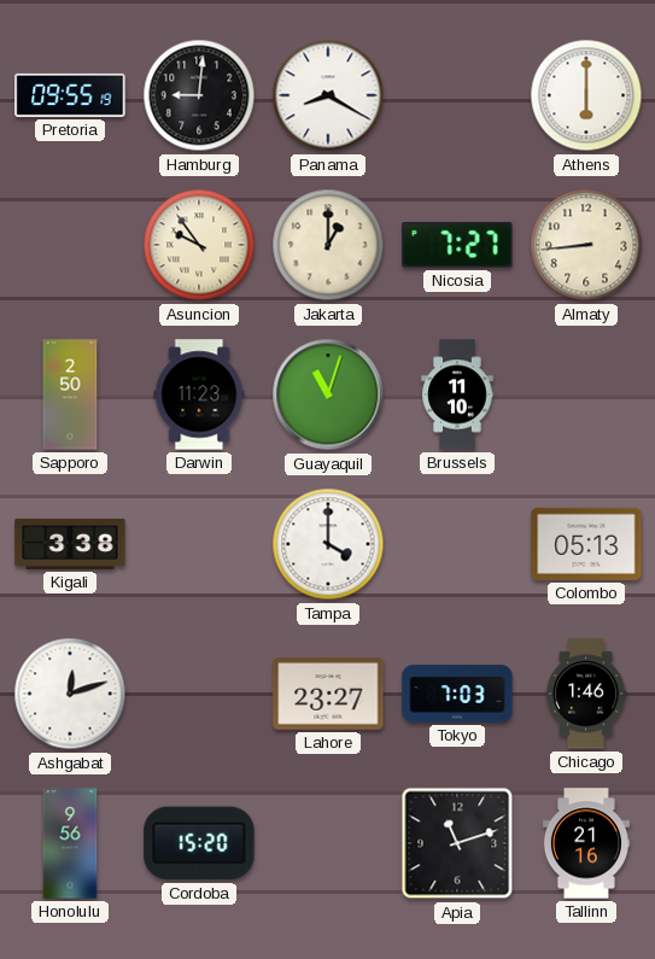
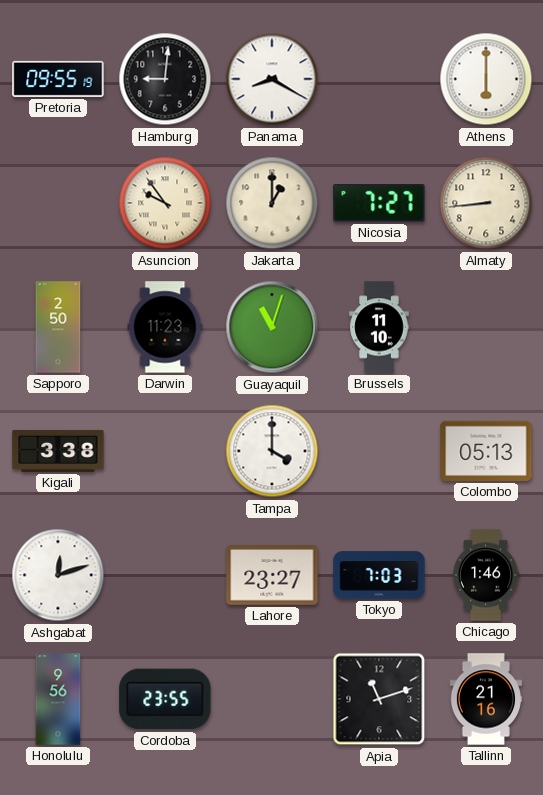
Cordoba: 15:20 -> 23:55 (165, 699)
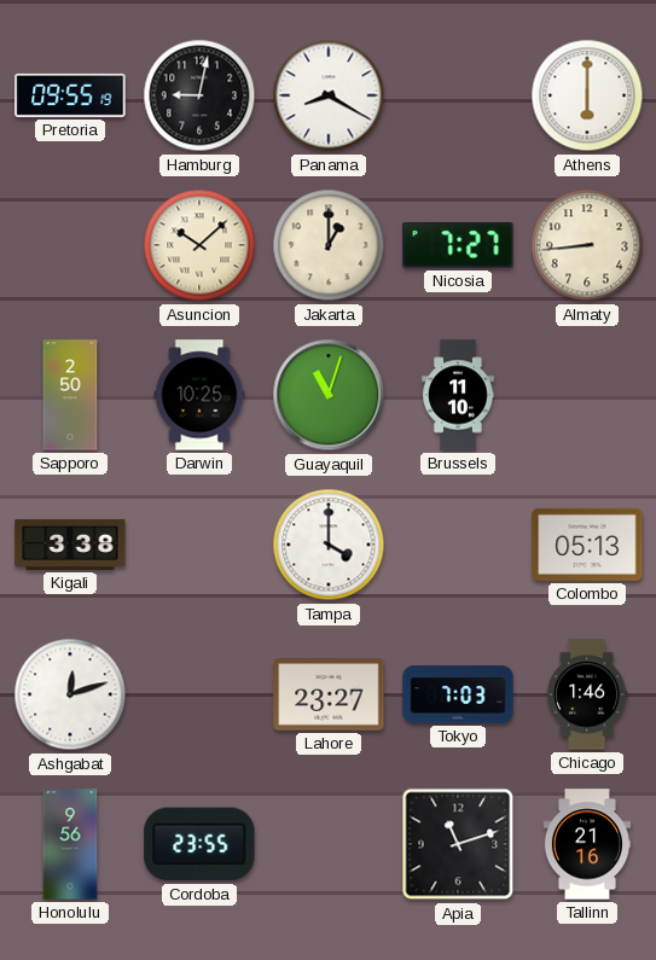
Hamburg: 9:01 -> 9:02 (199, 95)
Asuncion: 9:54 -> 10:08 (199, 245)
Darwin: 11:23 -> 10:25 (199, 395)
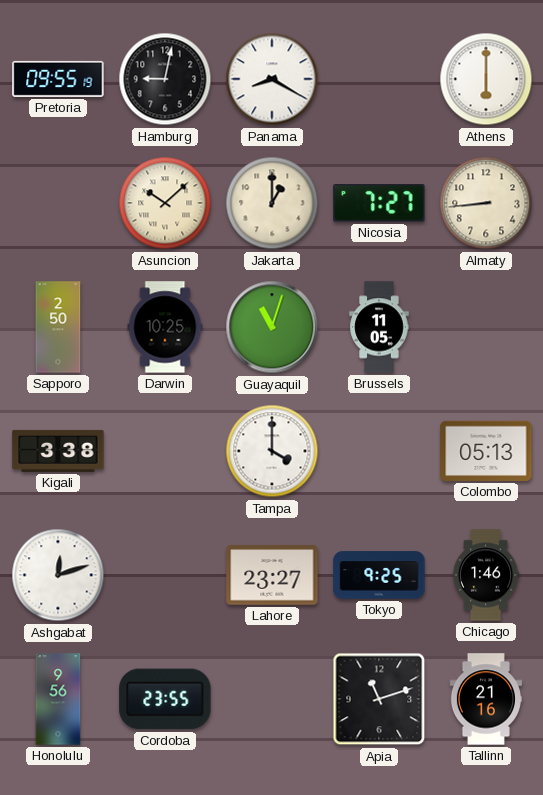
Brussels: 11:10 -> 11:05 (379, 327)
Tokyo: 7:03 -> 9:25 (379, 575)
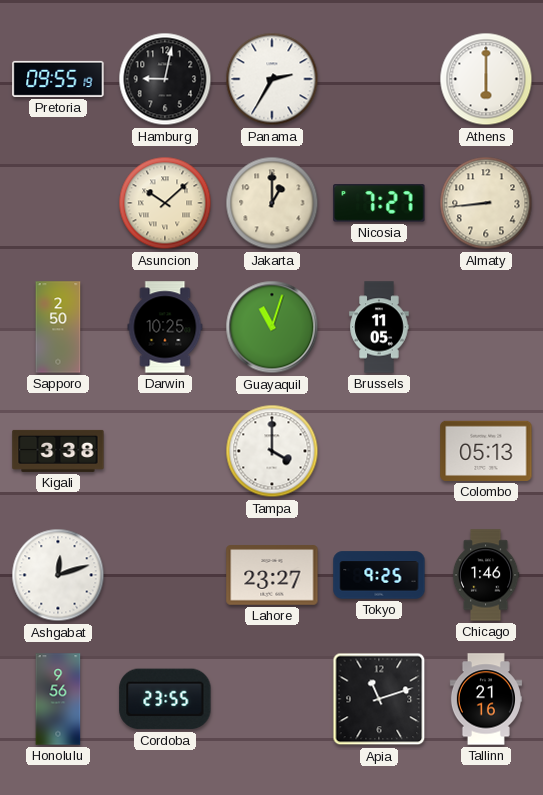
Panama: 8:20 -> 2:35 (272, 79)
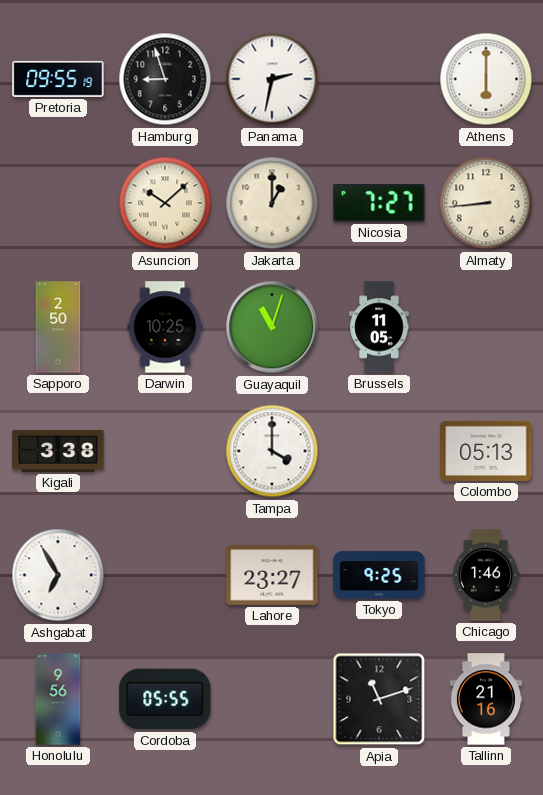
Hamburg: 9:02 -> 8:57 (165, 79)
Panama: 2:35 -> 2:32 (272, 79)
Ashgabat: 12:12 -> 6:55 (58, 575)
Cordoba: 23:55 -> 05:55 (165, 699)
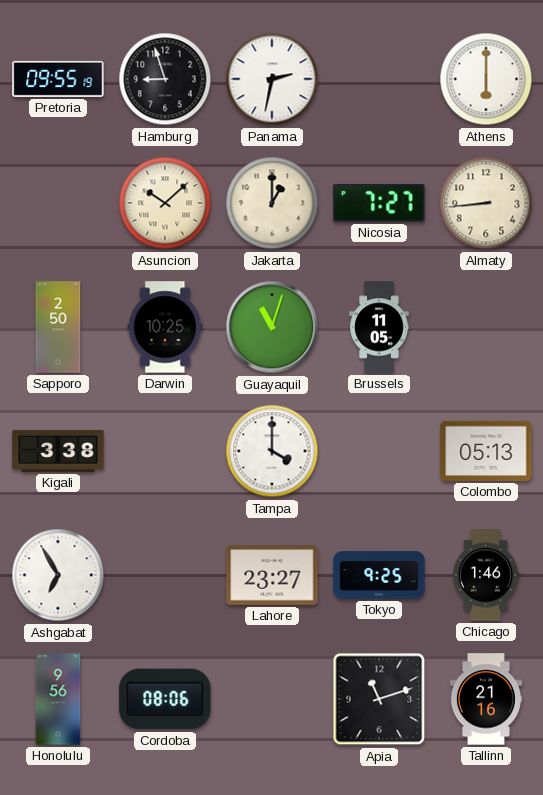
Cordoba: 05:55 -> 08:06 (165, 699)
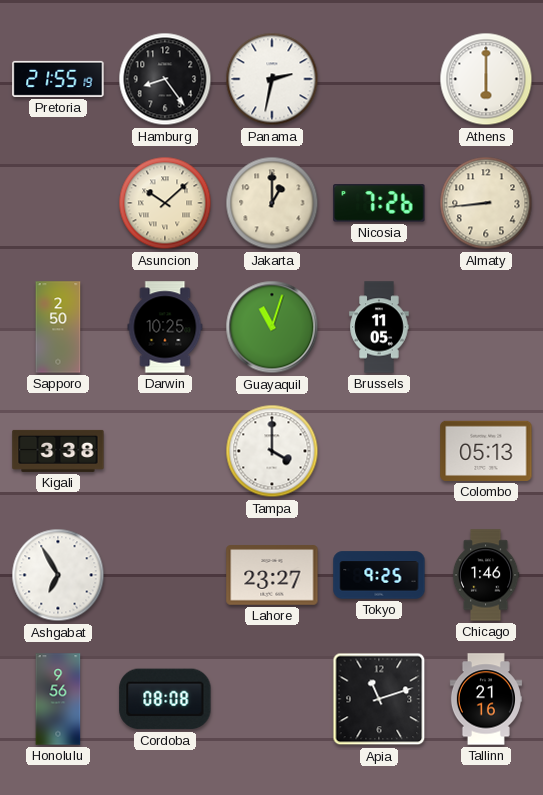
Pretoria: 09:55 -> 21:55 (58, 79)
Hamburg: 8:57 -> 8:24 (165, 79)
Nicosia: 7:27 -> 7:26 (379, 203)
Cordoba: 08:06 -> 08:08 (165, 699)
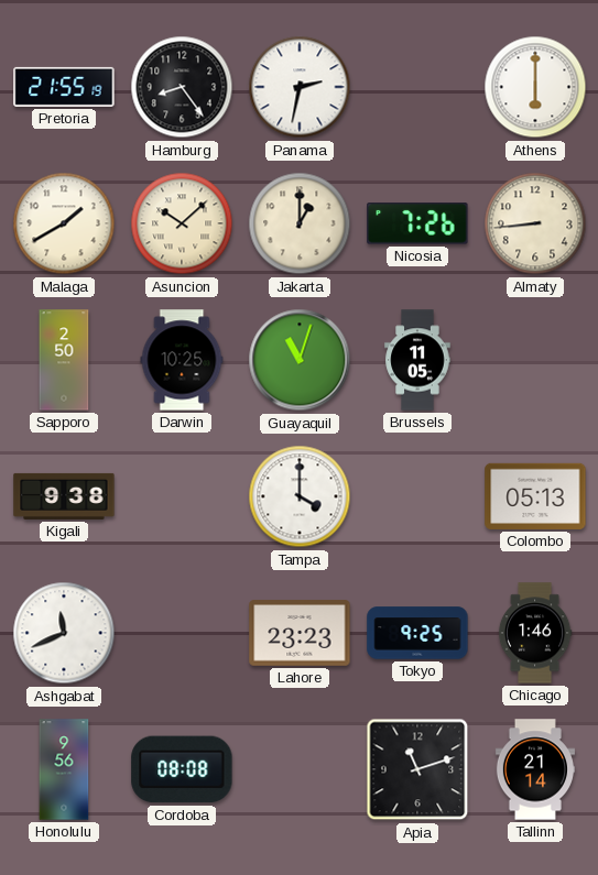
Malaga: none -> 1:40 (64, 223)
Kigali: 3:38 -> 9:38 (64, 496)
Ashgabat: 6:55 -> 11:41 (64, 633)
Lahore: 23:27 -> 23:23 (300, 633)
Tallinn: 21:16 -> 21:14 (535, 769)
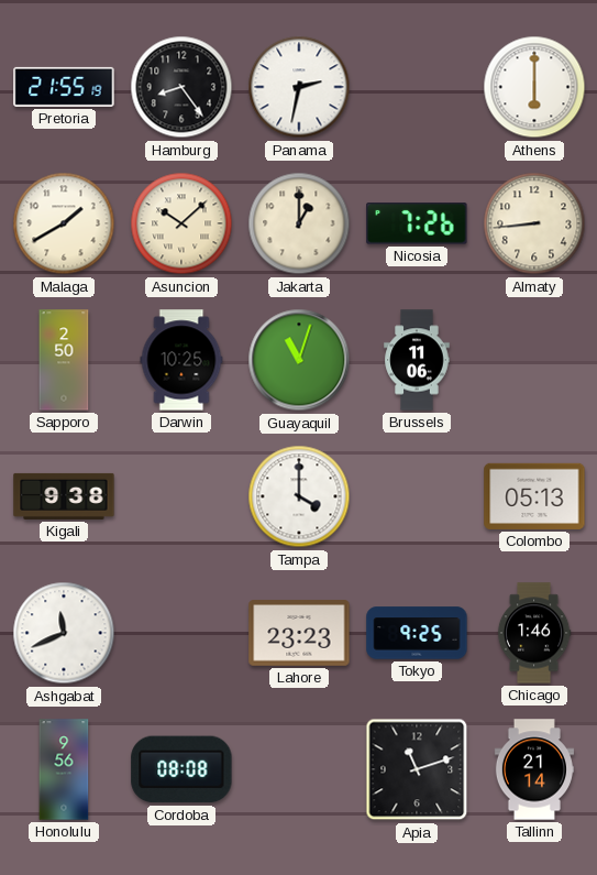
Brussels: 11:05 -> 11:06 (417, 360)
